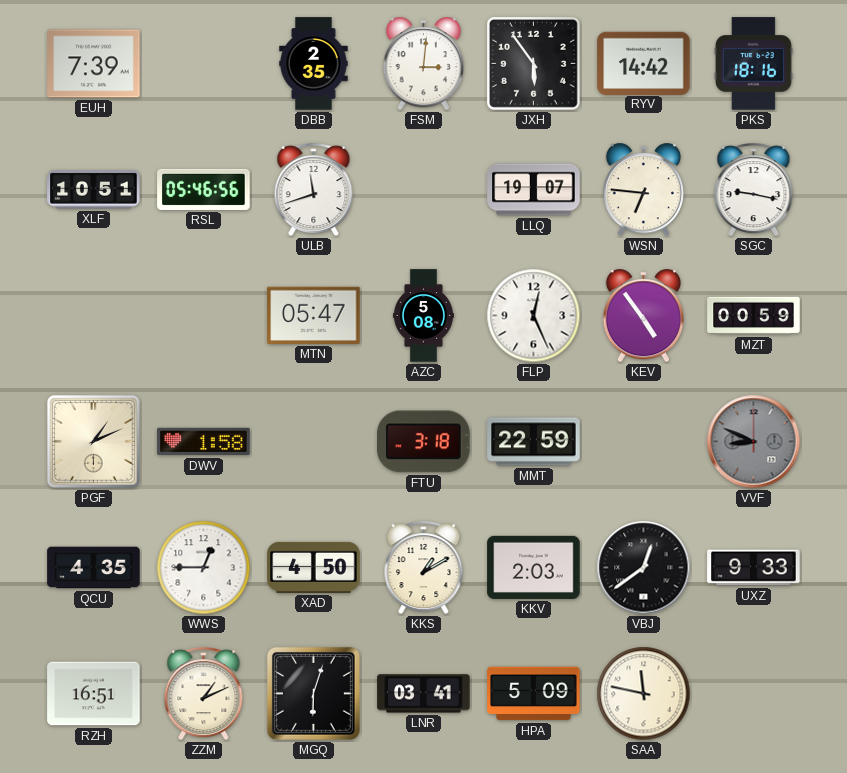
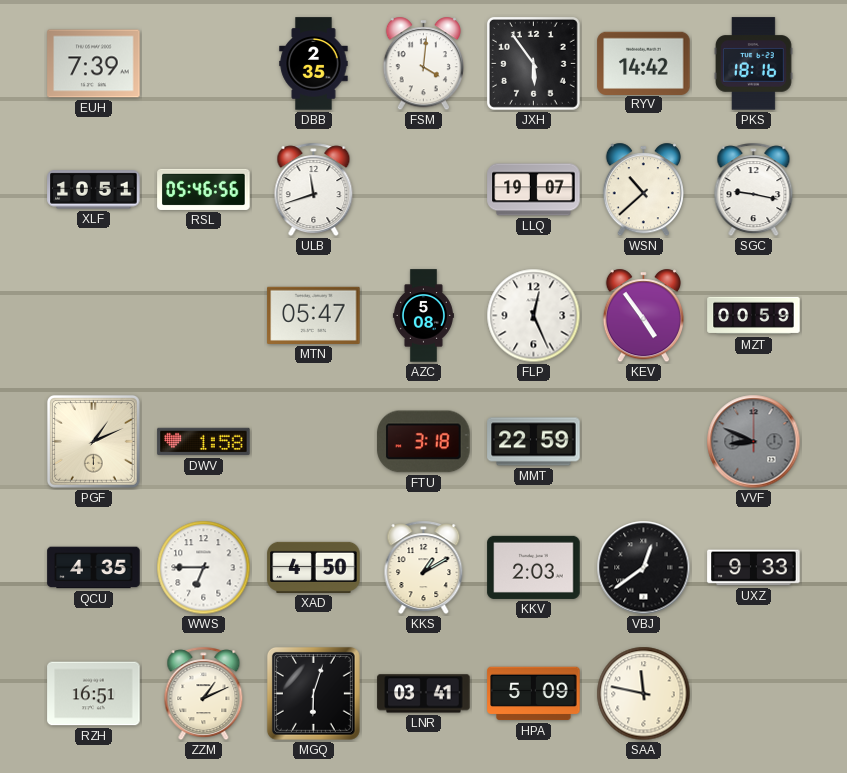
FSM: 3:01 -> 4:01 (423, 64)
WSN: 6:46 -> 10:38 (643, 190)
WWS: 12:45 -> 6:45 (204, 568)
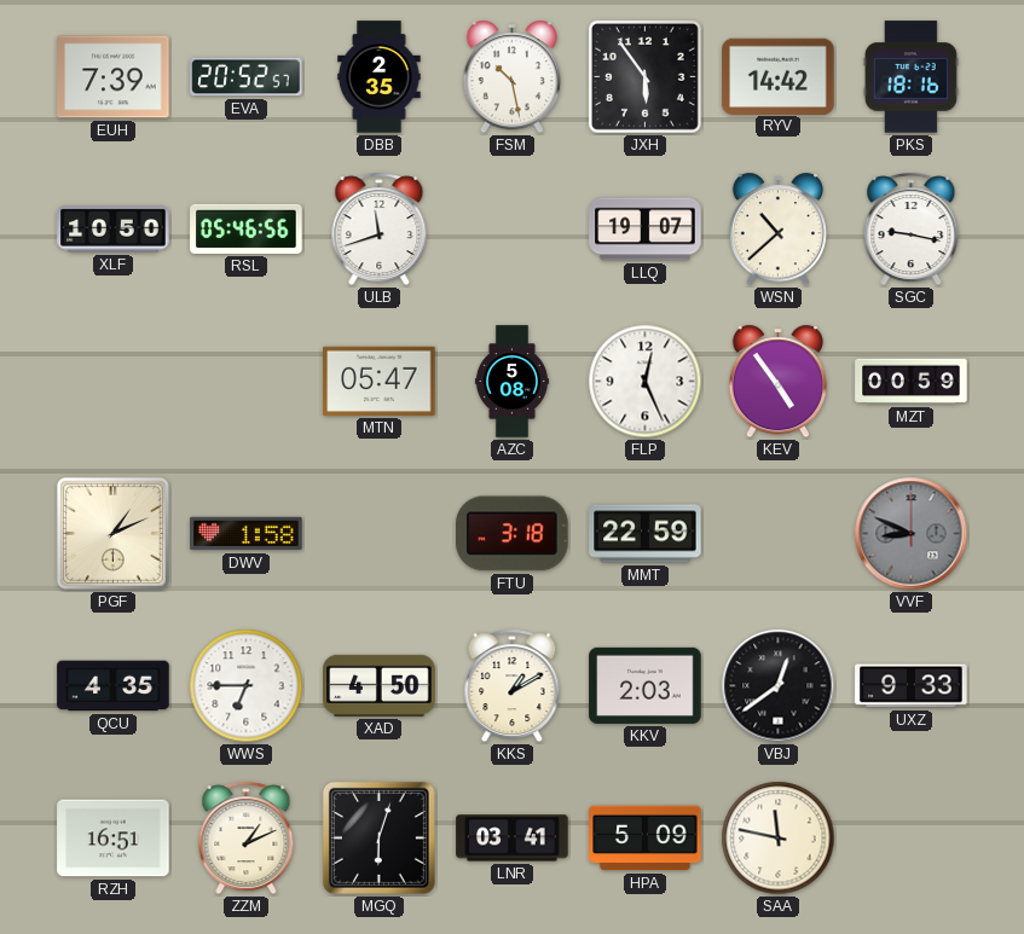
EVA: none -> 20:52 (247, 77)
FSM: 4:01 -> 10:28 (511, 77)
XLF: 10:51 -> 10:50 (114, 230)
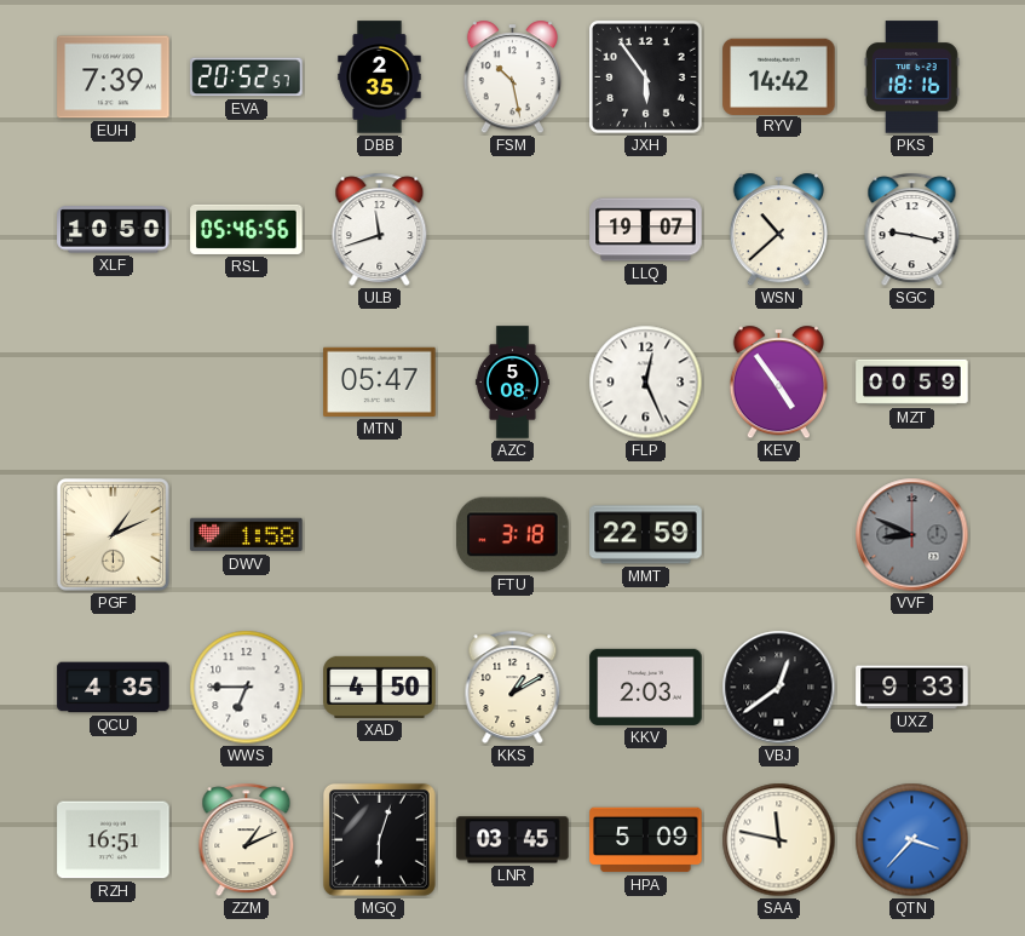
LNR: 03:41 -> 03:45 (513, 840)
QTN: none -> 3:37 (912, 840)
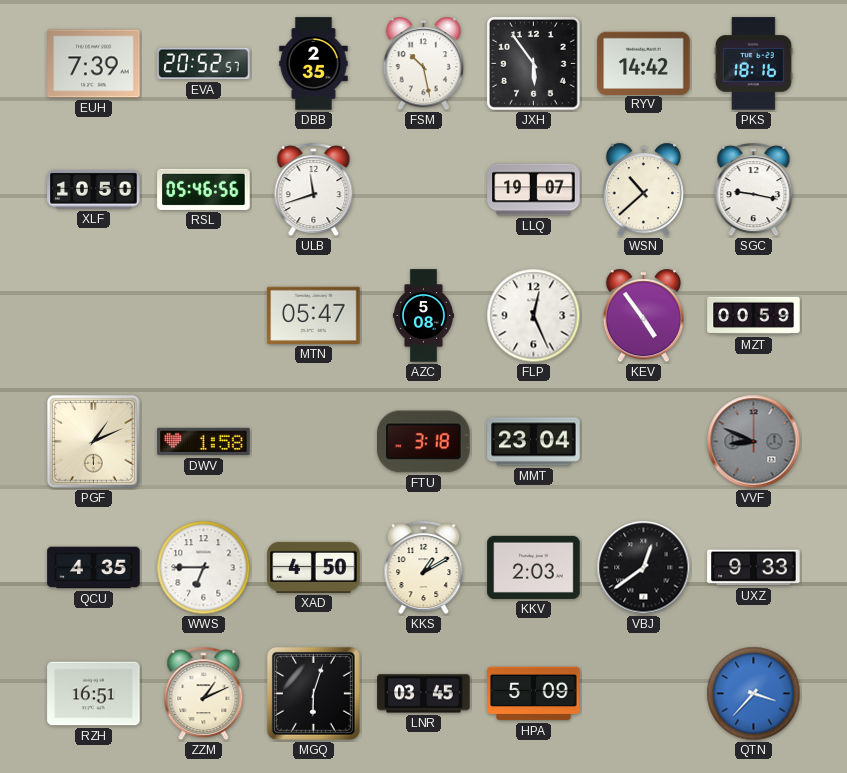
MMT: 22:59 -> 23:04 (534, 442)
SAA: 11:47 -> none (779, 840)
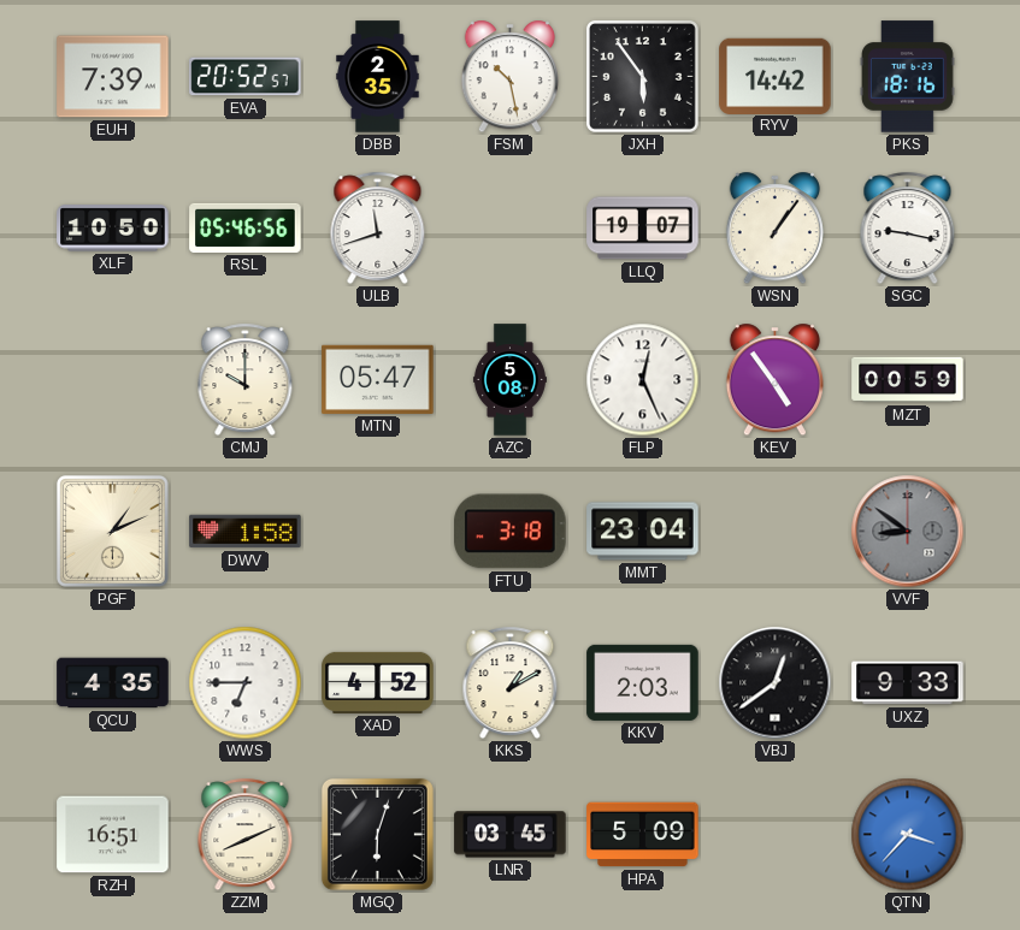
WSN: 10:38 -> 1:06 (774, 229)
CMJ: none -> 10:00 (246, 380)
VVF: 8:49 -> 8:51 (908, 532)
XAD: 4:50 -> 4:52 (378, 682)
ZZM: 1:11 -> 8:11 (246, 835)
